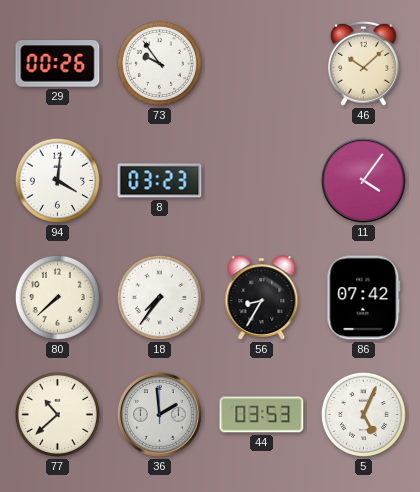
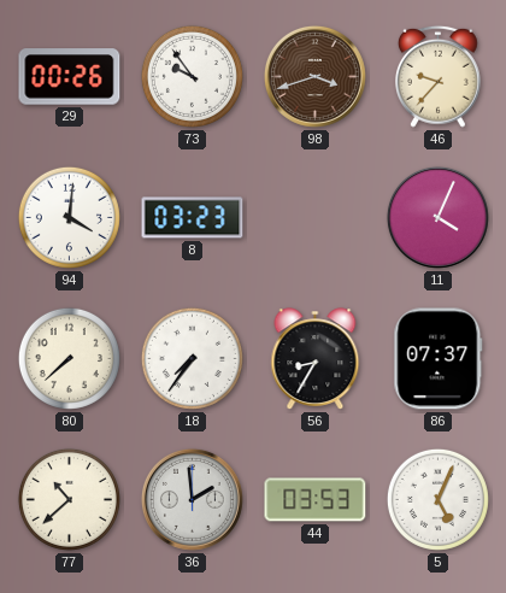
98: none -> 3:42 (314, 76)
46: 10:08 -> 9:37 (437, 76)
11: 4:06 -> 4:04 (437, 217)
86: 07:42 -> 07:37 (439, 359)
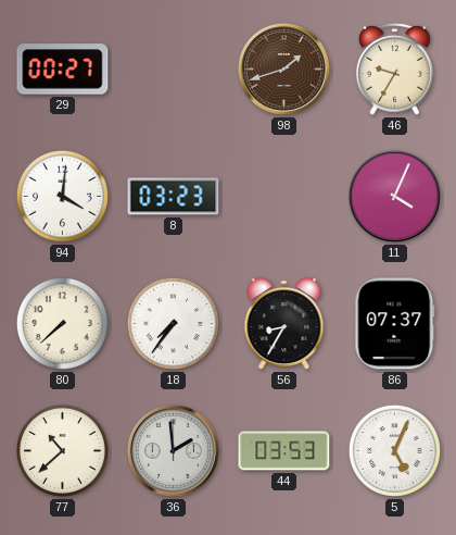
29: 00:26 -> 00:27 (63, 70)
73: 9:54 -> none (192, 76)
98: 3:42 -> 1:42 (283, 69)
46: 9:37 -> 9:35 (394, 69)
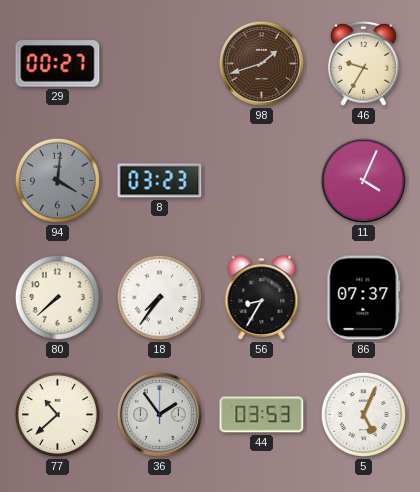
94 dial: white -> grey (57, 180)
36: 1:59 -> 1:54 (159, 414)
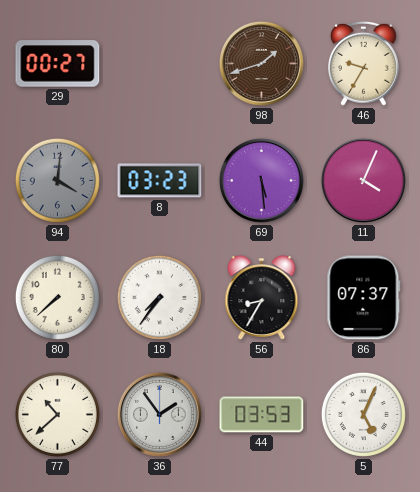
69: none -> 5:29 (261, 180)
